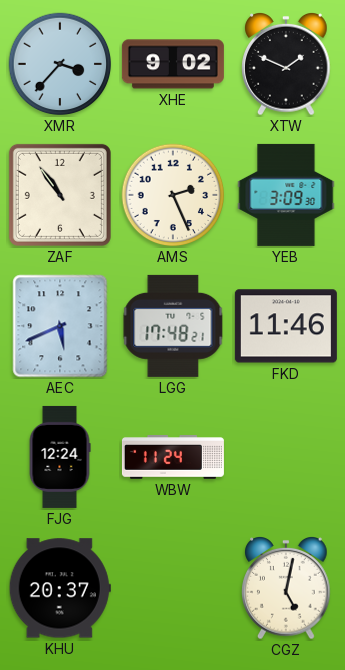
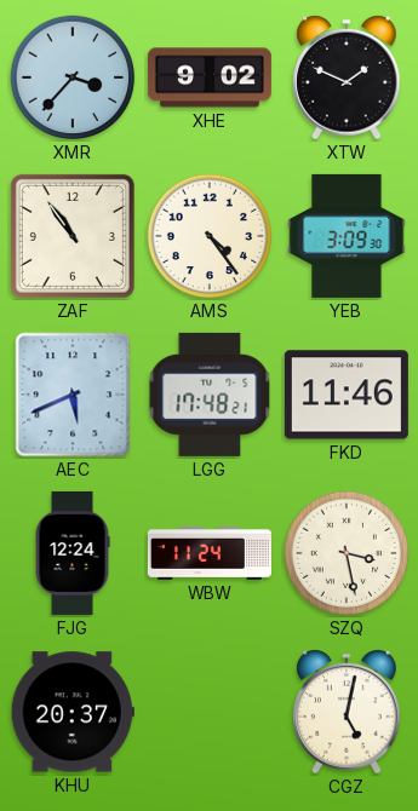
AMS: 2:26 -> 4:24 (210, 236)
SZQ: none -> 3:28 (347, 553)
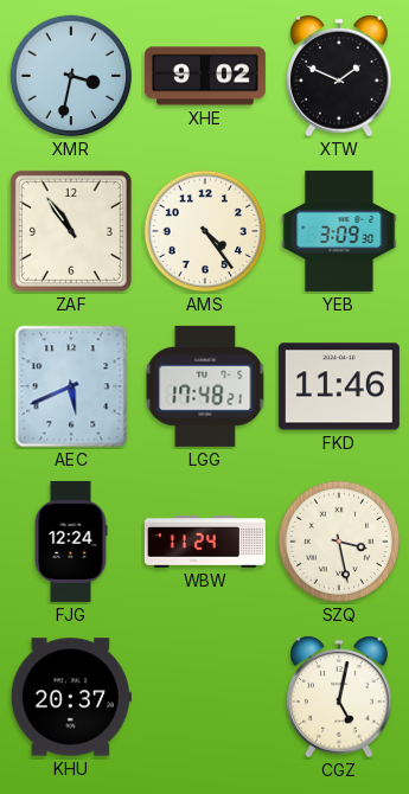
XMR: 3:37 -> 3:32 (71, 76)
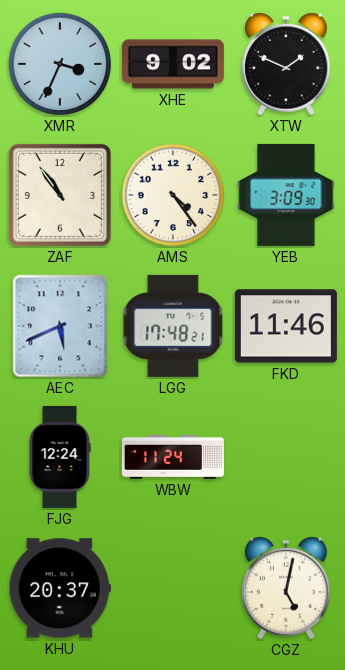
XMR: 3:32 -> 3:34 (60, 64)
SZQ: 3:28 -> none (339, 542)
